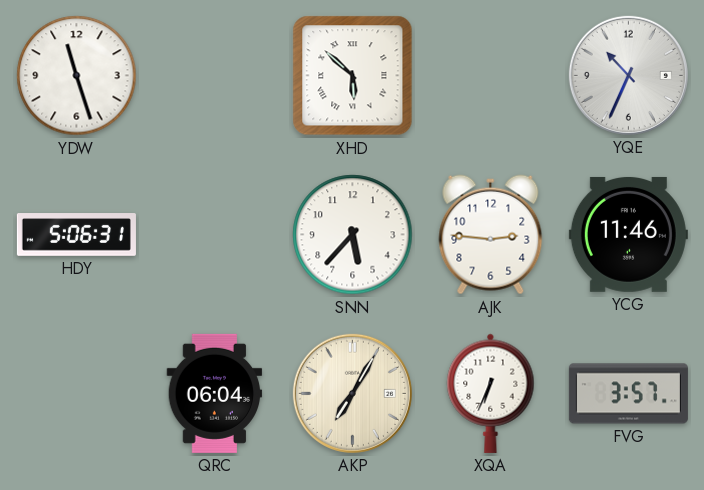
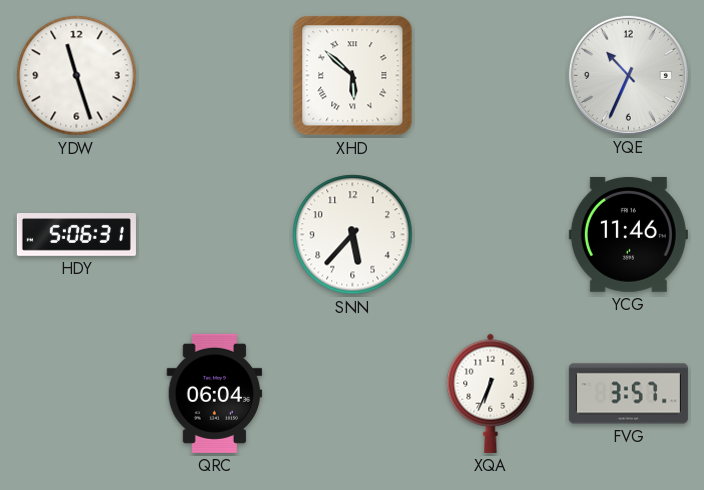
AJK: 2:46 -> none (491, 235)
AKP: 7:05 -> none (352, 393)
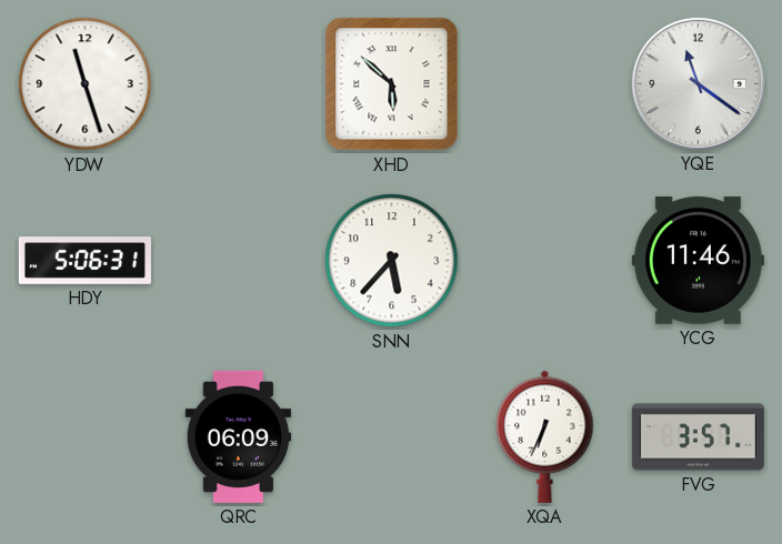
YQE: 10:34 -> 11:21 (698, 83)
QRC: 06:04 -> 06:09 (239, 436)
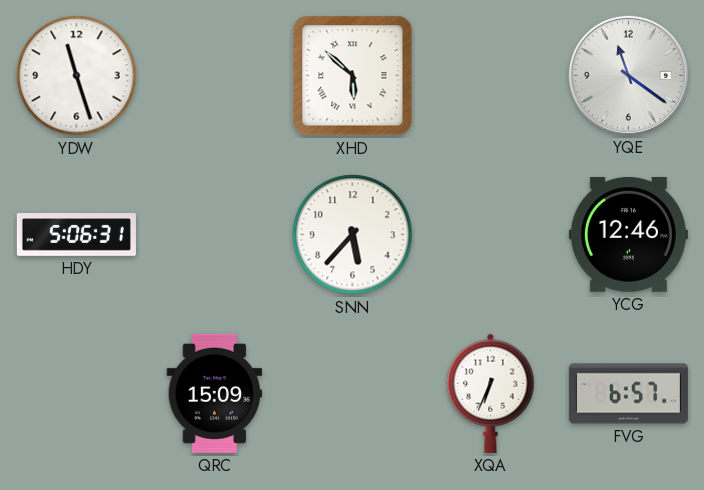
YCG: 11:46 -> 12:46 (628, 234)
QRC: 06:09 -> 15:09 (215, 393)
FVG: 3:57 -> 6:57 (628, 394)
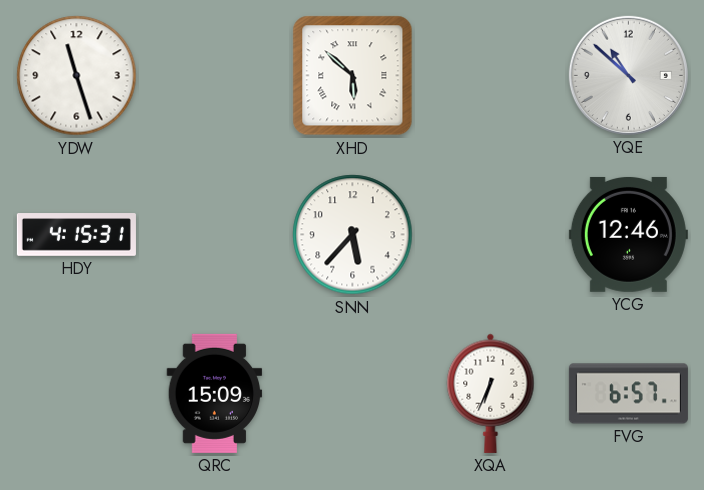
YQE: 11:21 -> 10:52 (628, 75)
HDY: 5:06 -> 4:15 (76, 235)
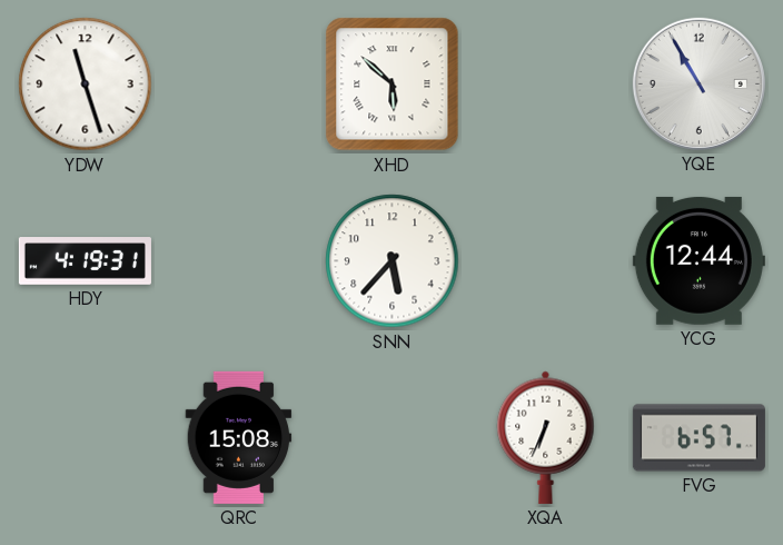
YQE: 10:52 -> 10:55 (698, 83)
HDY: 4:15 -> 4:19 (85, 261)
YCG: 12:46 -> 12:44 (698, 260)
QRC: 15:09 -> 15:08 (239, 437)
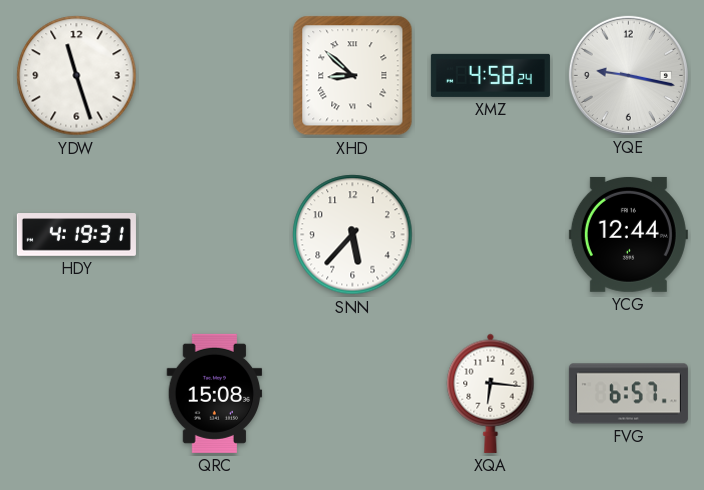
XHD: 5:52 -> 8:52 (353, 76)
XMZ: none -> 4:58 (490, 75)
YQE: 10:55 -> 9:17 (628, 75)
XQA: 6:34 -> 6:16 (491, 393)
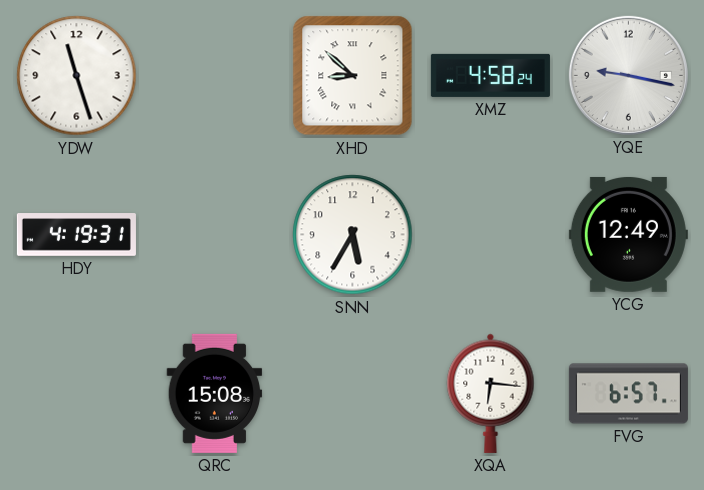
SNN: 5:37 -> 5:35 (353, 235)
YCG: 12:44 -> 12:49 (628, 234)
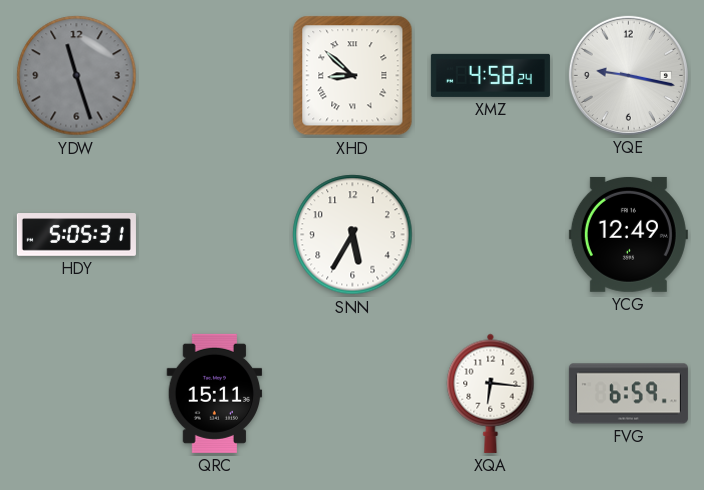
YDW dial: white -> grey (77, 76)
HDY: 4:19 -> 5:05 (76, 235)
QRC: 15:08 -> 15:11 (215, 393)
FVG: 6:57 -> 6:59 (628, 394)
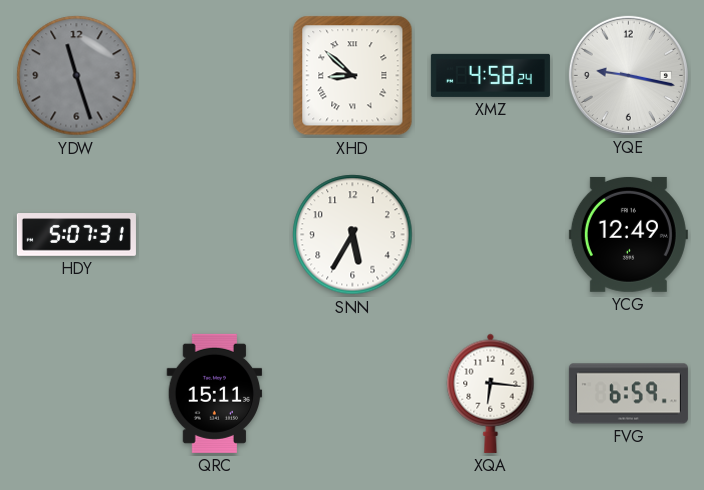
HDY: 5:05 -> 5:07 (76, 235)
